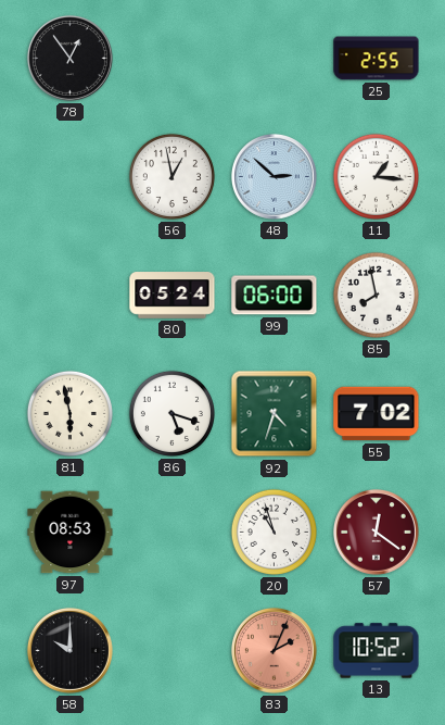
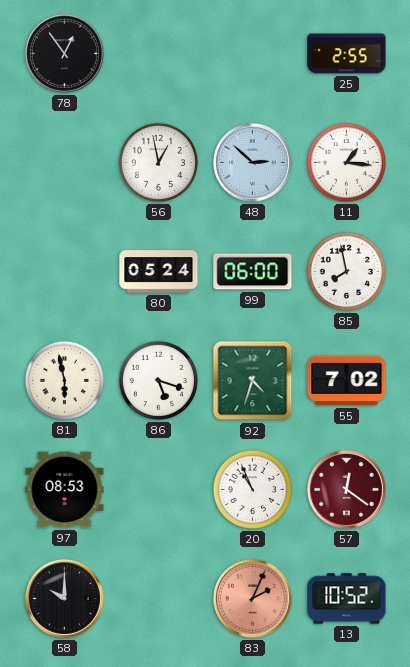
20: 10:57 -> 10:56 (252, 489)
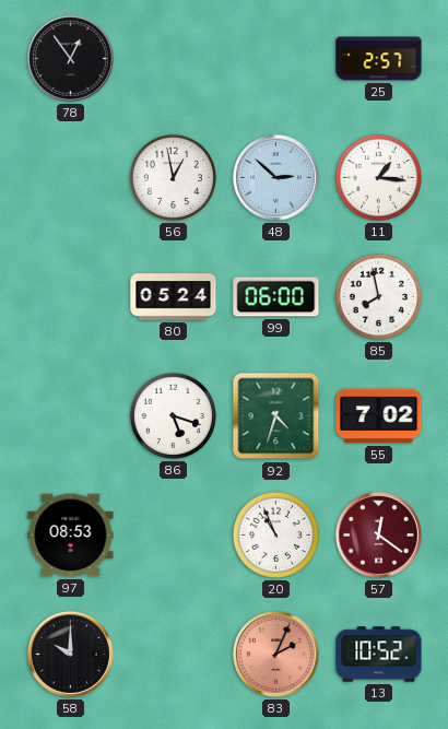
25: 2:55 -> 2:57 (379, 59)
81: 5:58 -> none (64, 380)
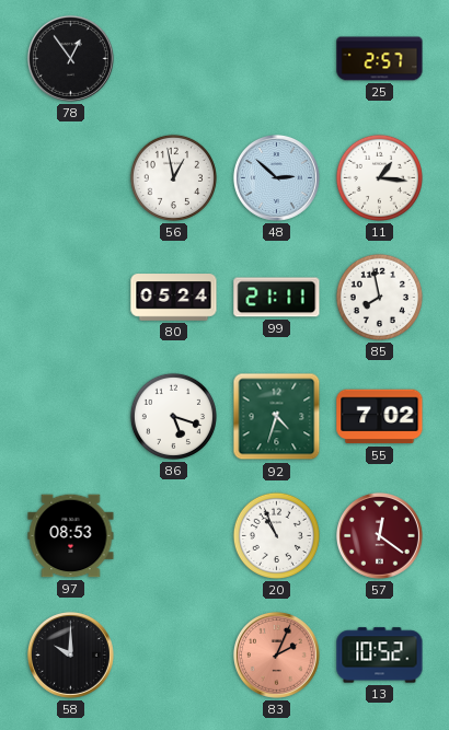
99: 06:00 -> 21:11 (277, 298)
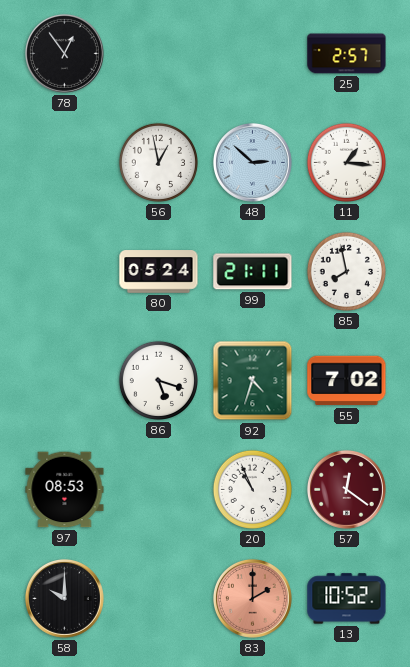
83: 2:04 -> 2:00 (252, 598)
